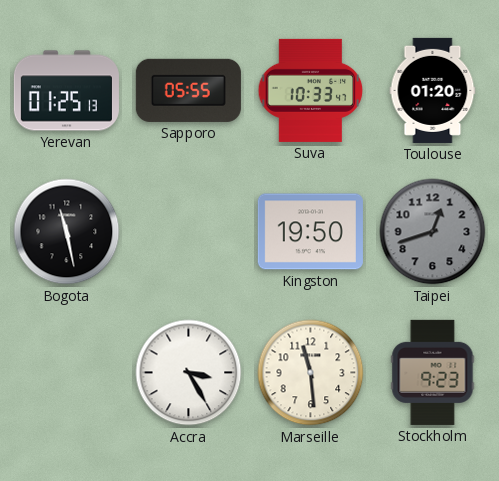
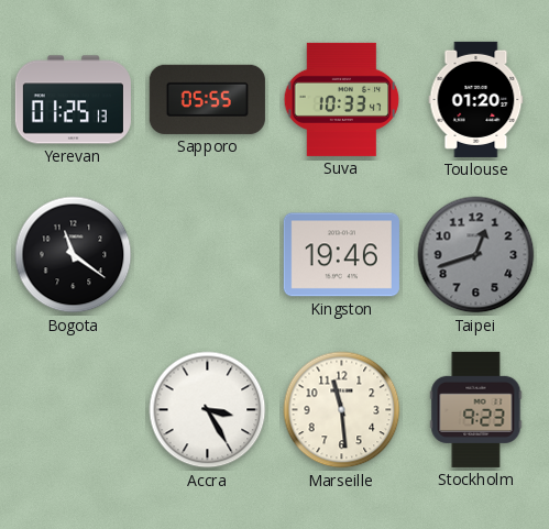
Bogota: 11:28 -> 11:21 (74, 255)
Kingston: 19:50 -> 19:46 (341, 255)
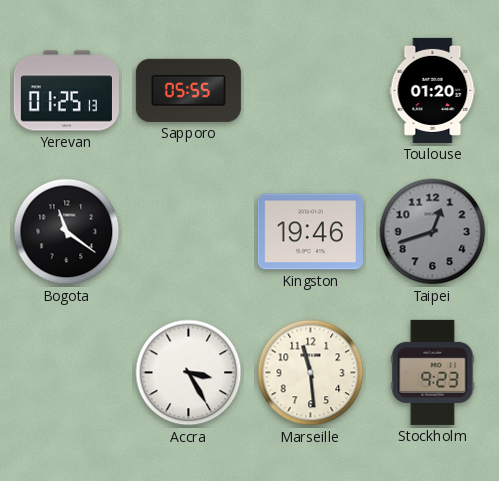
Suva: 10:33 -> none (342, 99)
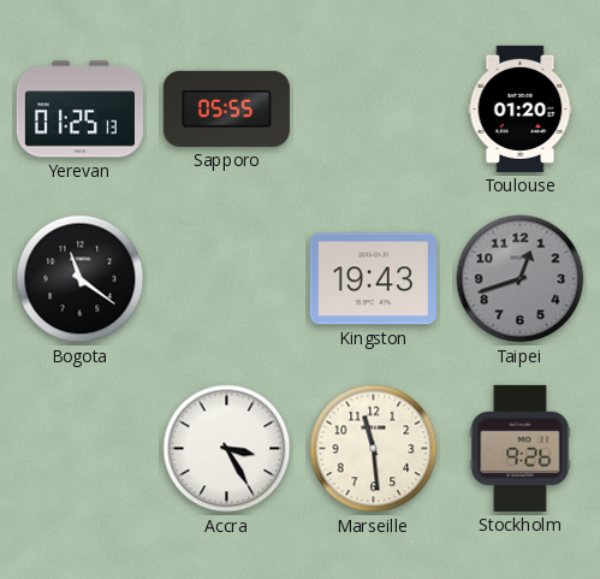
Kingston: 19:46 -> 19:43 (373, 279)
Stockholm: 9:23 -> 9:26 (521, 448)
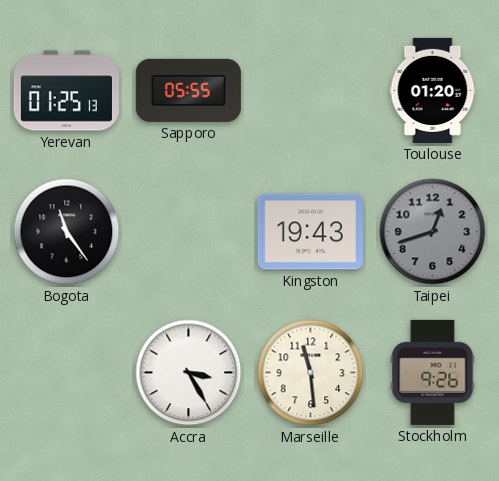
Bogota: 11:21 -> 11:24 (67, 232)
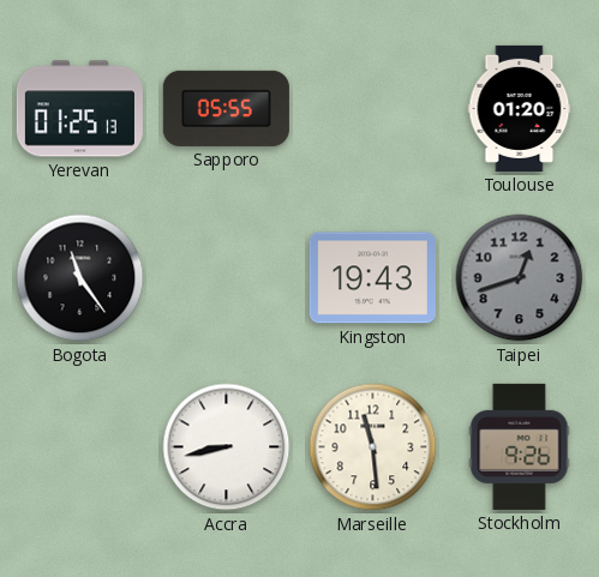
Accra: 3:25 -> 8:43 (227, 447)
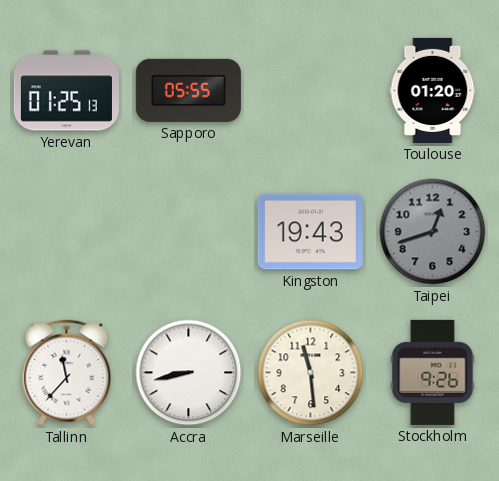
Bogota: 11:24 -> none (80, 278)
Tallinn: none -> 11:37 (67, 373)
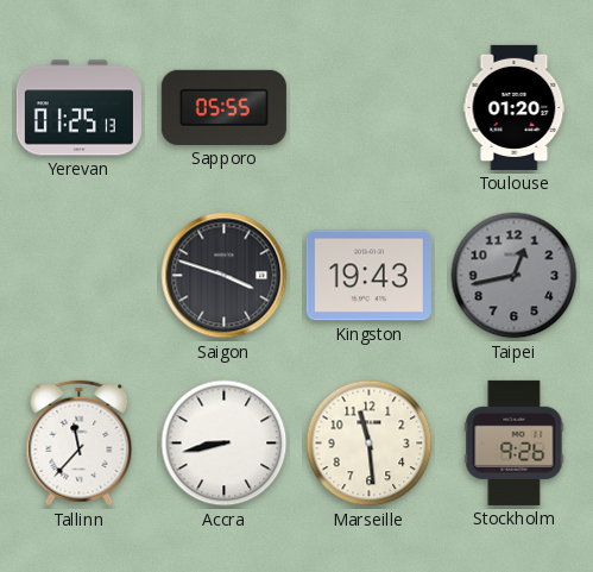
Saigon: none -> 3:48 (225, 276)
Taipei: 12:42 -> 12:43 (515, 276)
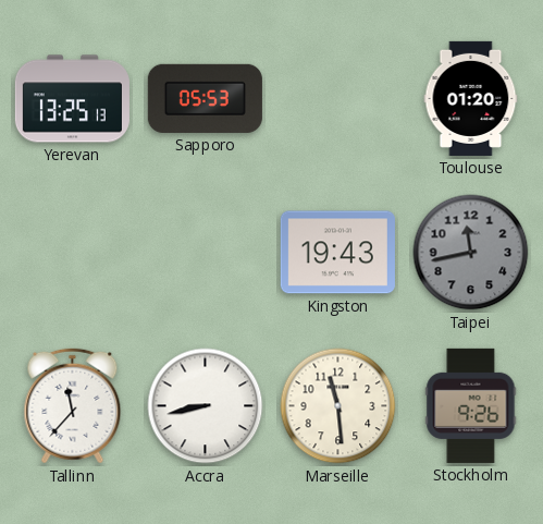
Yerevan: 01:25 -> 13:25 (72, 99)
Sapporo: 05:55 -> 05:53 (205, 98)
Saigon: 3:48 -> none (225, 276)
Taipei: 12:43 -> 11:43 (471, 253)
